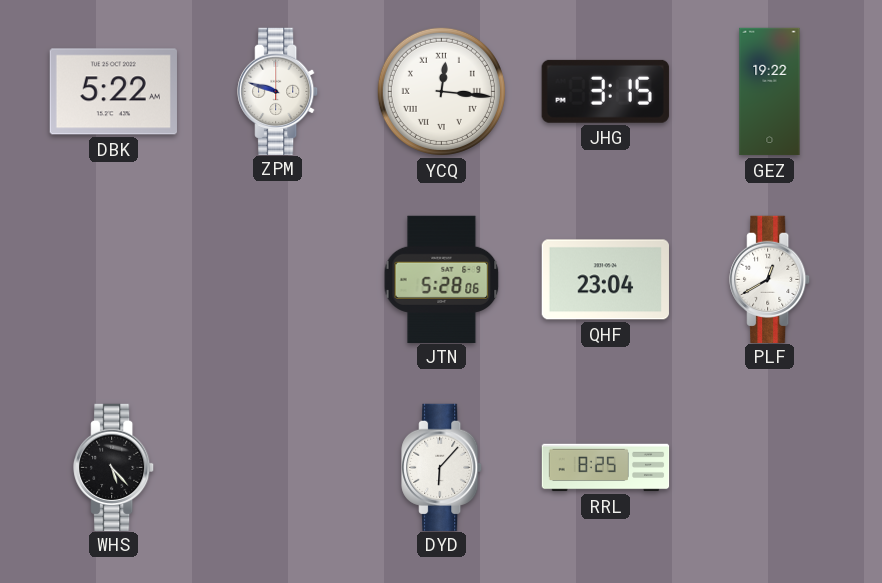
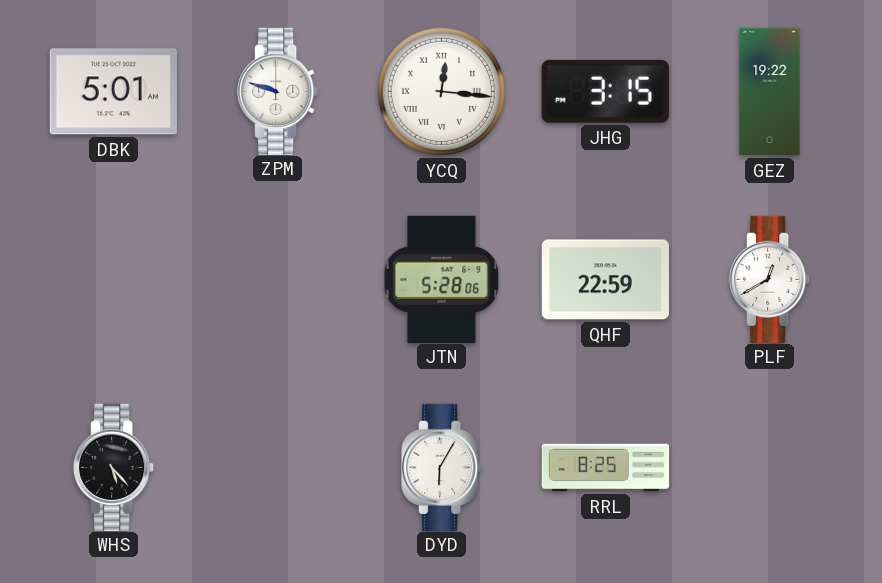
DBK: 5:22 -> 5:01 (113, 92)
QHF: 23:04 -> 22:59 (605, 280)
DYD: 6:07 -> 6:05 (442, 467)
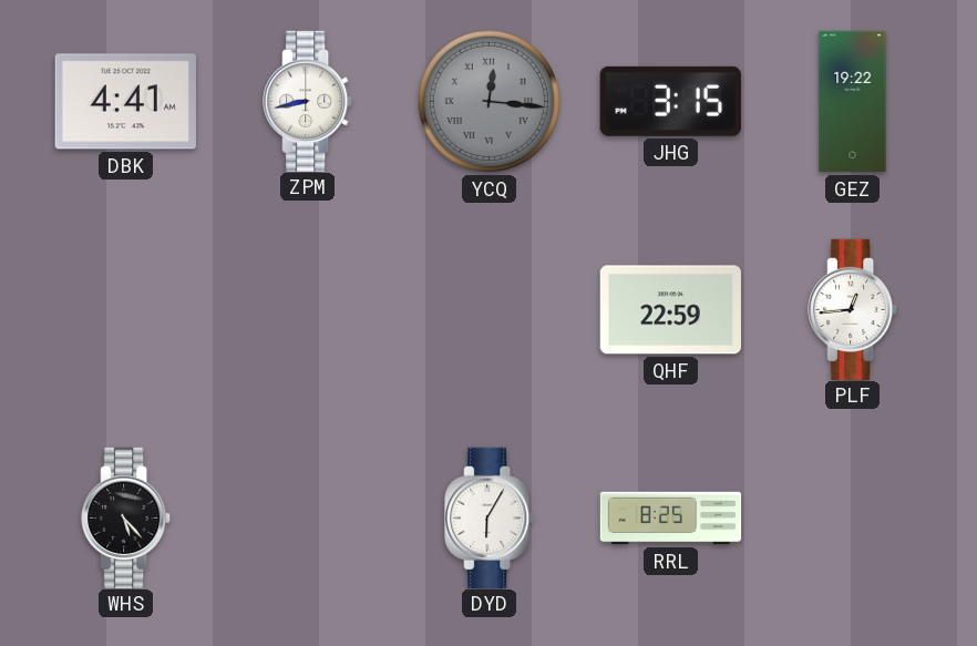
DBK: 5:01 -> 4:41 (125, 102)
ZPM: 9:48 -> 8:43 (308, 101)
YCQ dial: white -> grey (488, 101)
JTN: 5:28 -> none (442, 279)
PLF: 12:40 -> 12:44 (853, 309)
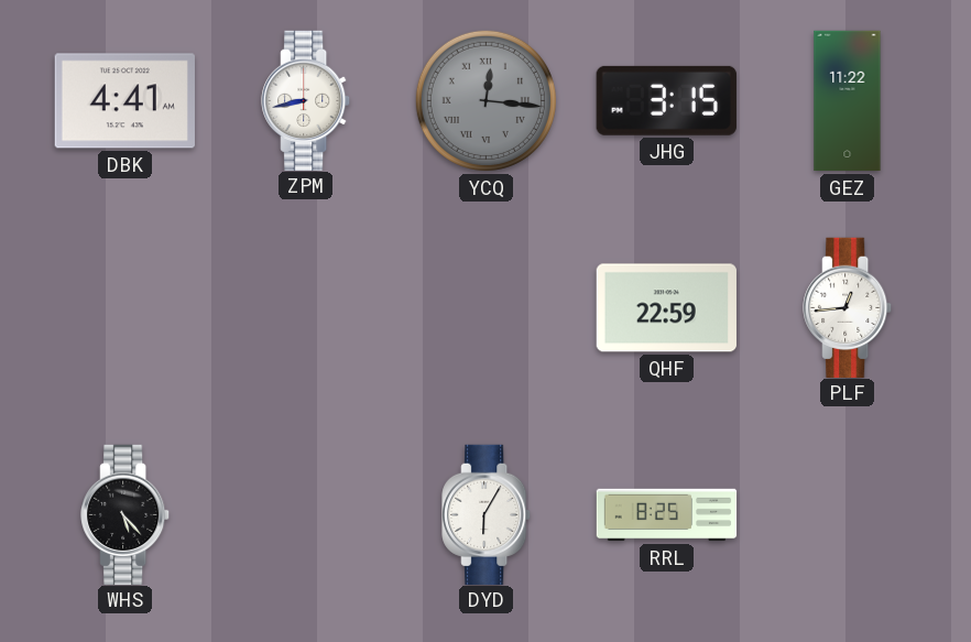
GEZ: 19:22 -> 11:22 (848, 101)
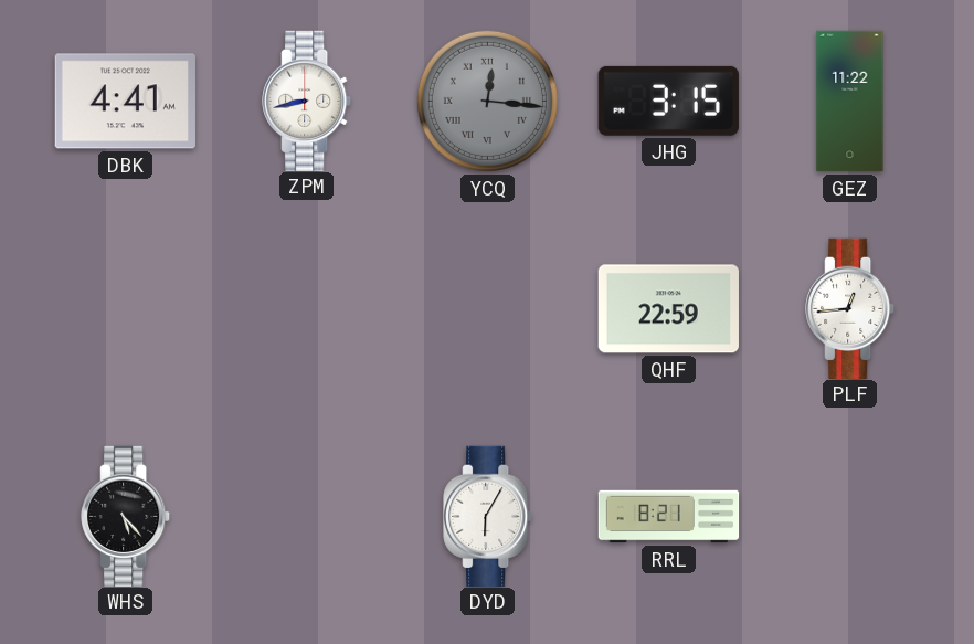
RRL: 8:25 -> 8:21 (669, 517)
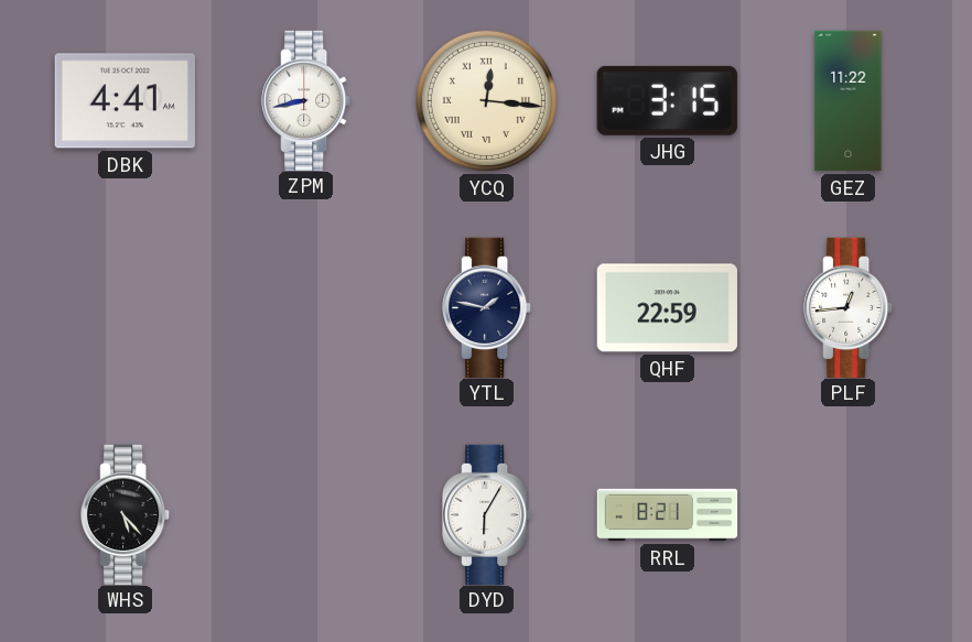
YCQ dial: grey -> cream (486, 100)
YTL: none -> 1:47 (487, 307)
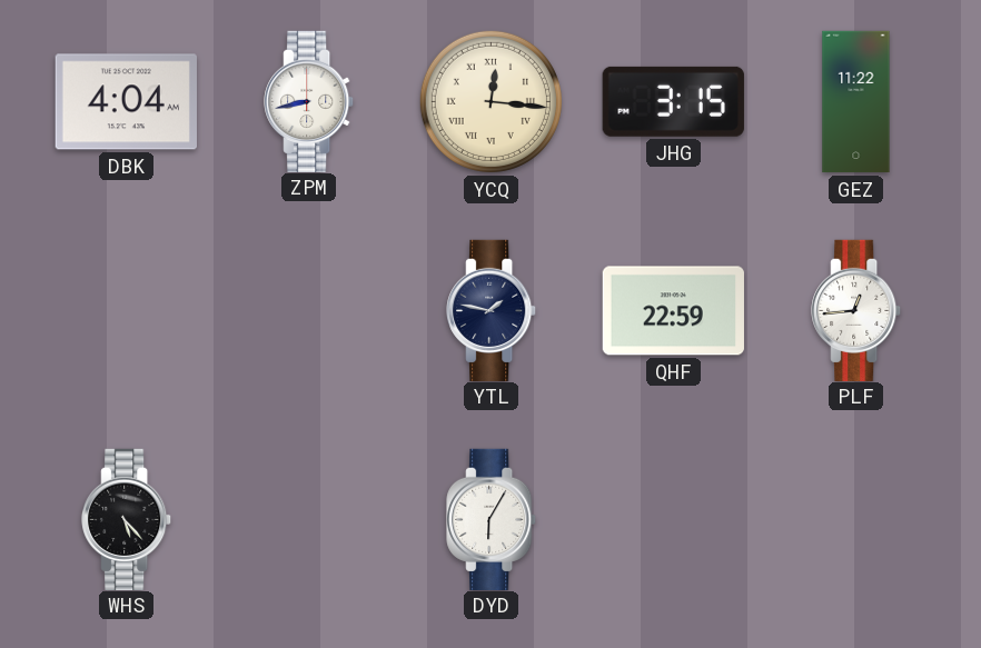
DBK: 4:41 -> 4:04 (126, 102)
RRL: 8:21 -> none (668, 515)
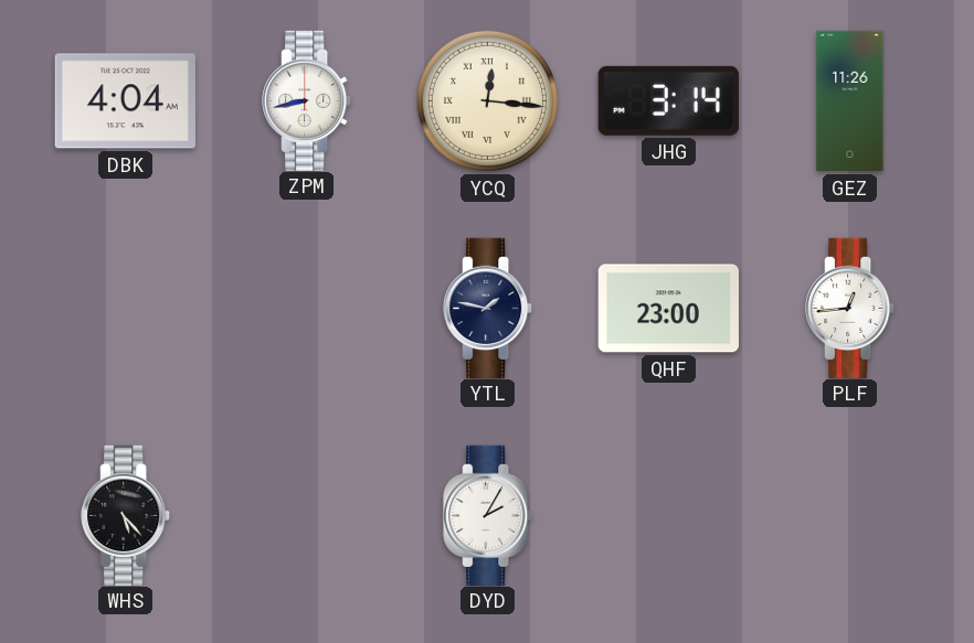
JHG: 3:15 -> 3:14 (668, 100)
GEZ: 11:22 -> 11:26 (850, 101)
QHF: 22:59 -> 23:00 (668, 309)
DYD: 6:05 -> 2:05 (488, 515)
